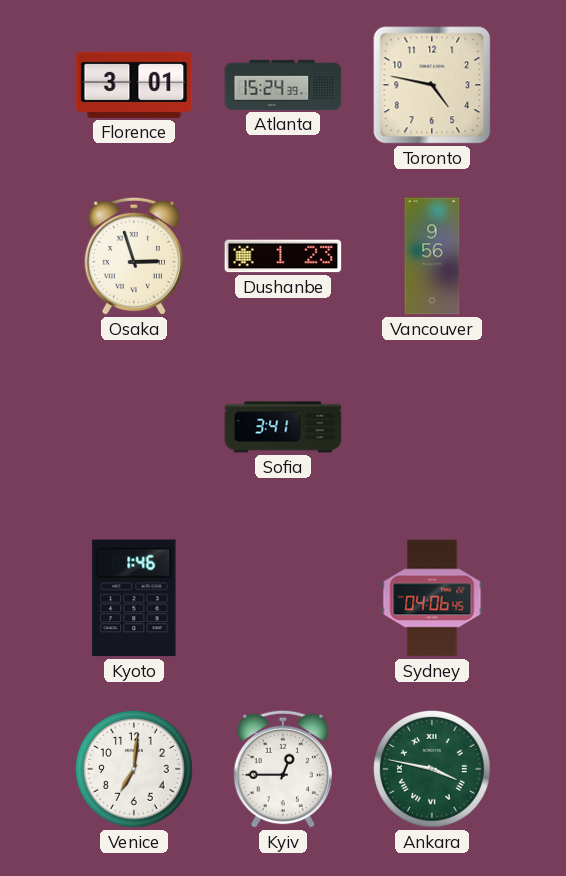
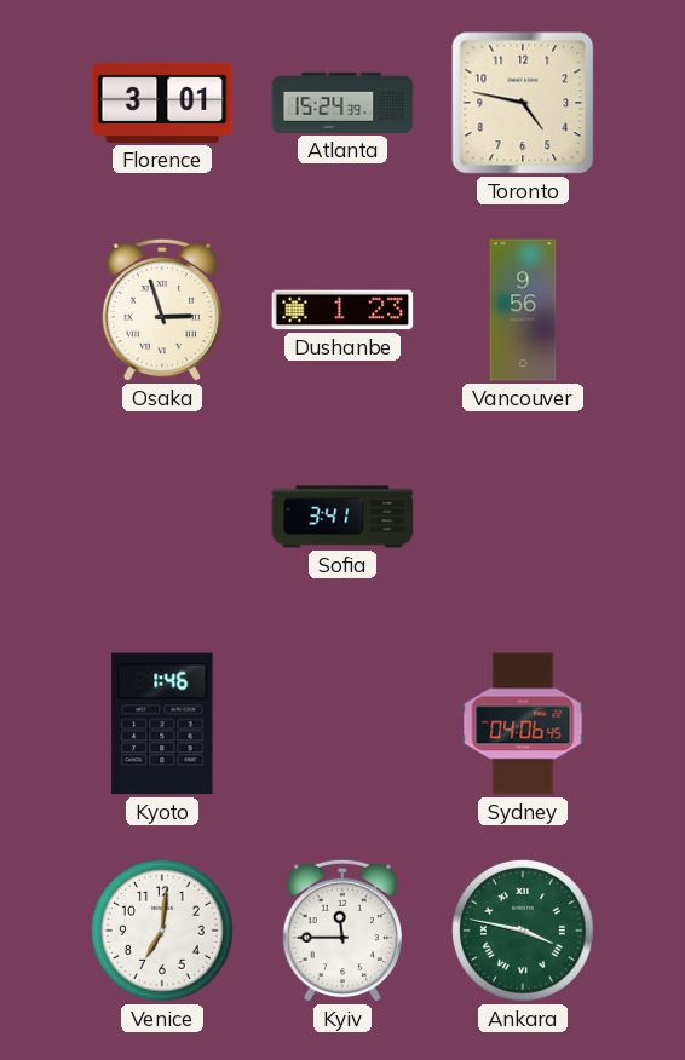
Kyiv: 12:45 -> 11:45 (341, 931)
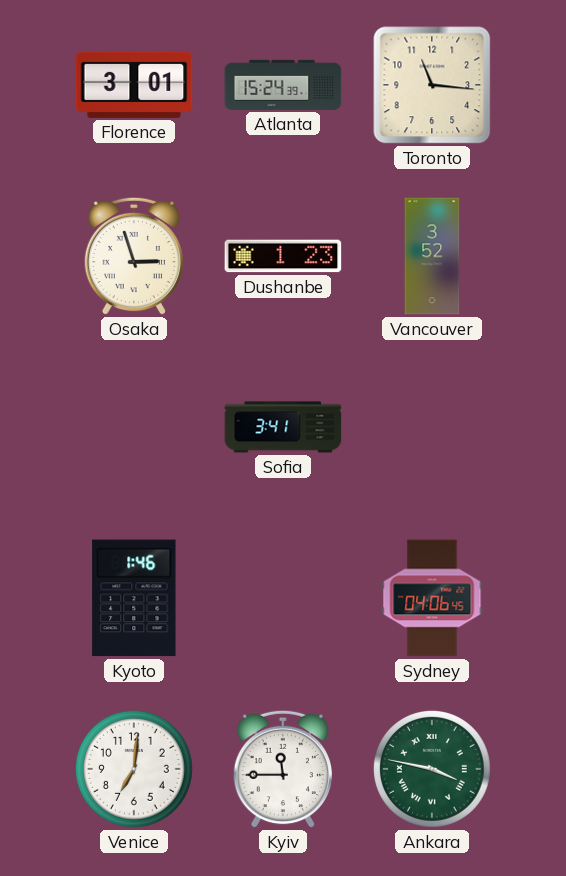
Toronto: 4:47 -> 11:16 (432, 85)
Vancouver: 9:56 -> 3:52 (432, 256)
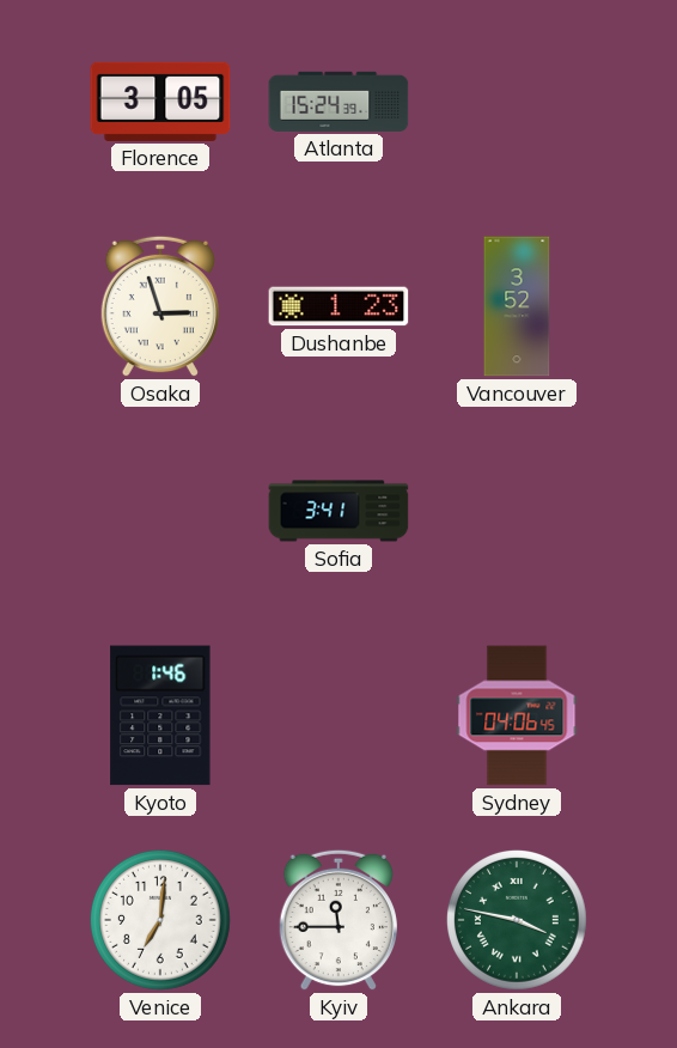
Florence: 3:01 -> 3:05 (160, 102)
Toronto: 11:16 -> none (432, 85)
